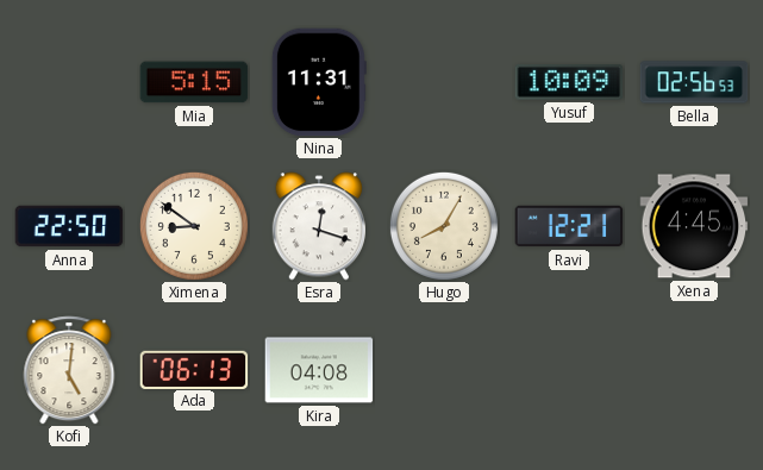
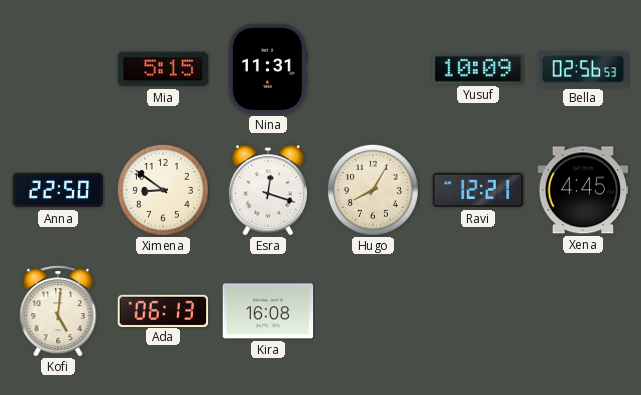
Kira: 04:08 -> 16:08 (268, 311)
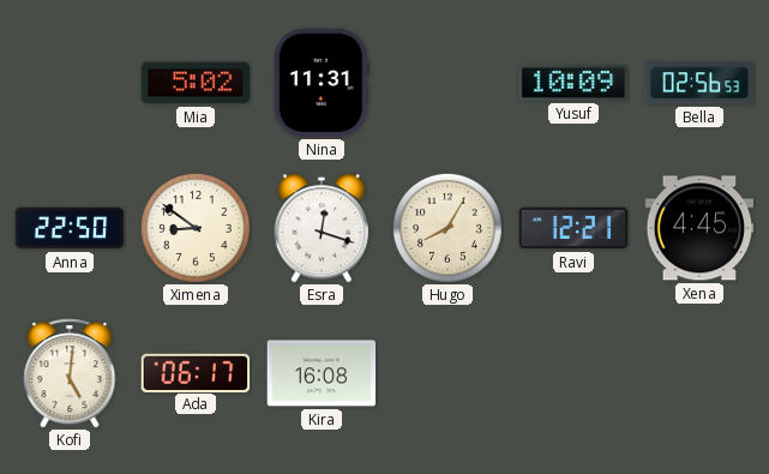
Mia: 5:15 -> 5:02 (196, 83)
Ada: 06:13 -> 06:17 (196, 372)
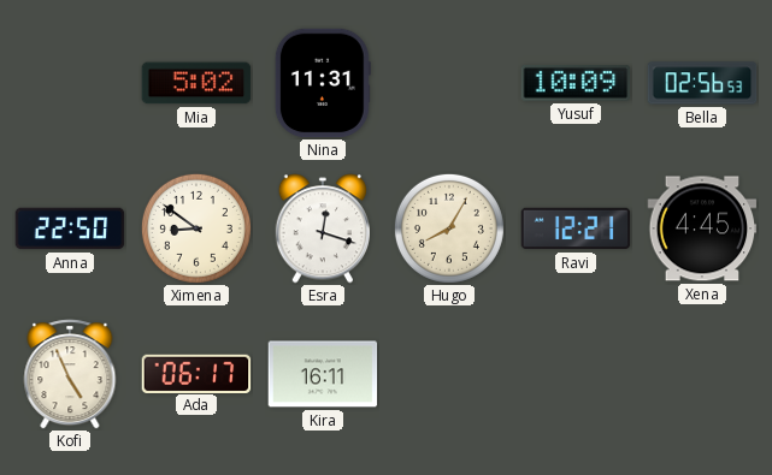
Kofi: 5:01 -> 4:56 (70, 374)
Kira: 16:08 -> 16:11 (323, 374)
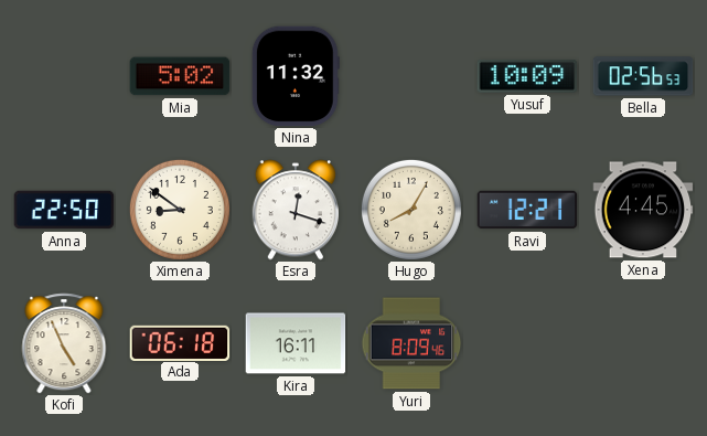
Nina: 11:31 -> 11:32 (296, 76)
Ada: 06:17 -> 06:18 (180, 342)
Yuri: none -> 8:09 (411, 343)
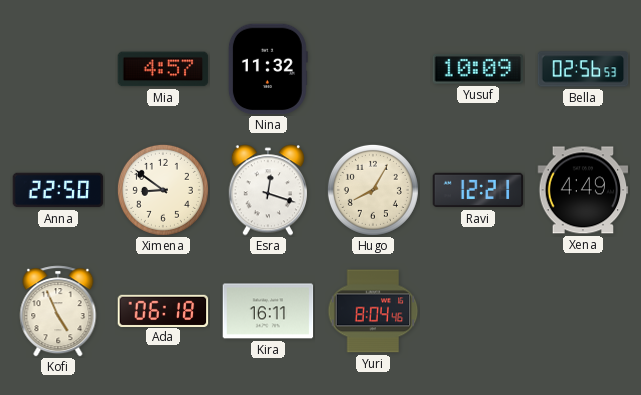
Mia: 5:02 -> 4:57 (163, 69)
Xena: 4:45 -> 4:49 (583, 190)
Yuri: 8:09 -> 8:04 (373, 311)
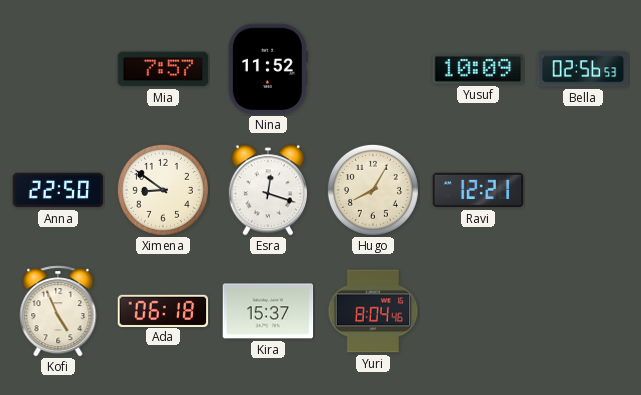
Mia: 4:57 -> 7:57 (163, 69)
Nina: 11:32 -> 11:52 (268, 69)
Xena: 4:49 -> none (583, 190)
Kira: 16:11 -> 15:37 (268, 311)
